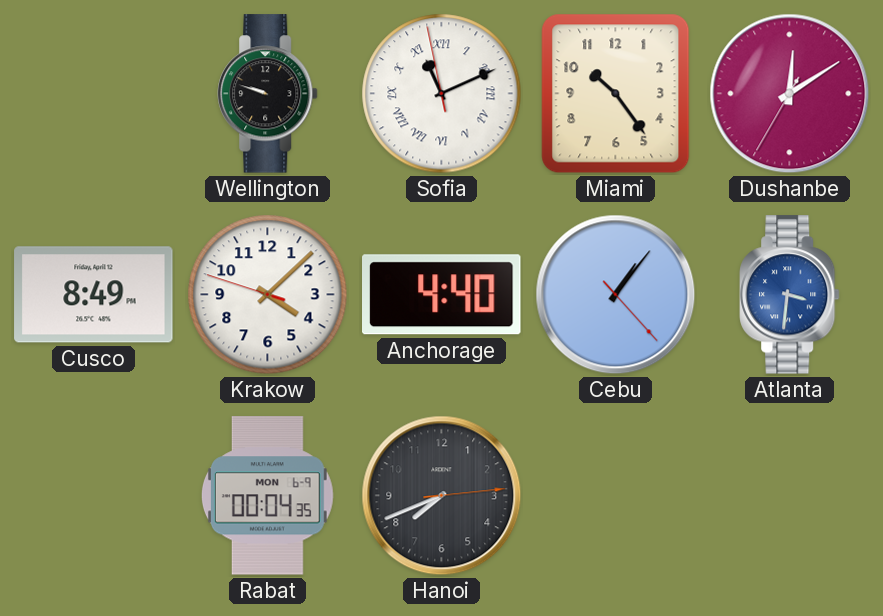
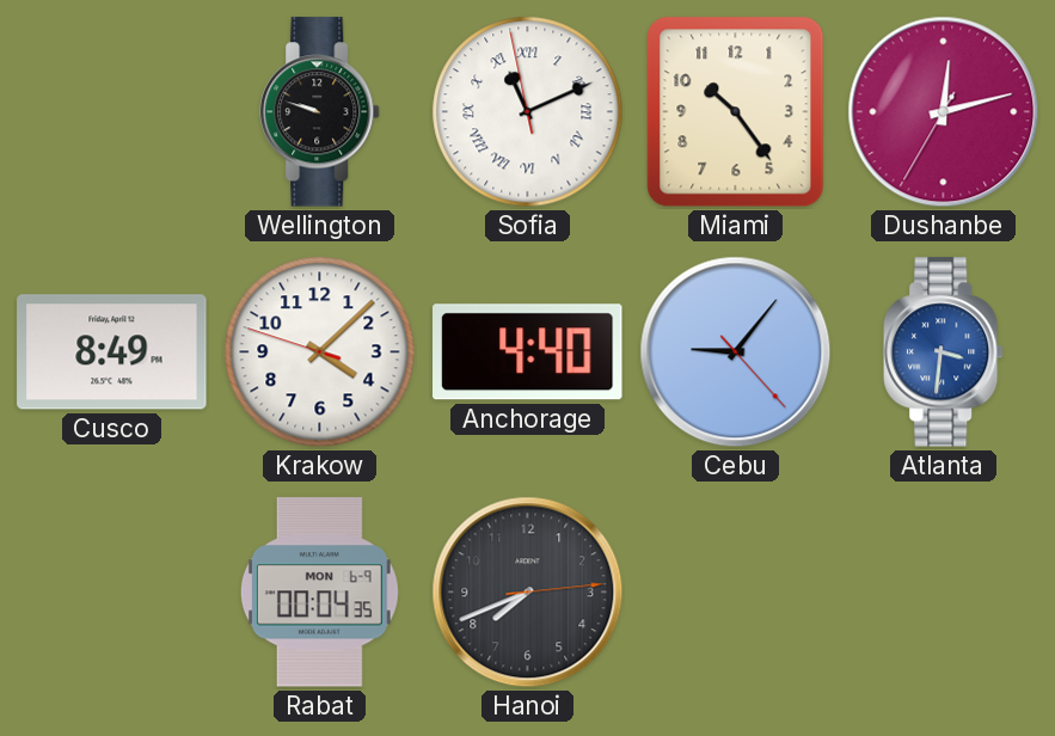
Dushanbe: 12:09 -> 12:12 (944, 112)
Cebu: 1:06 -> 9:06 (736, 352)
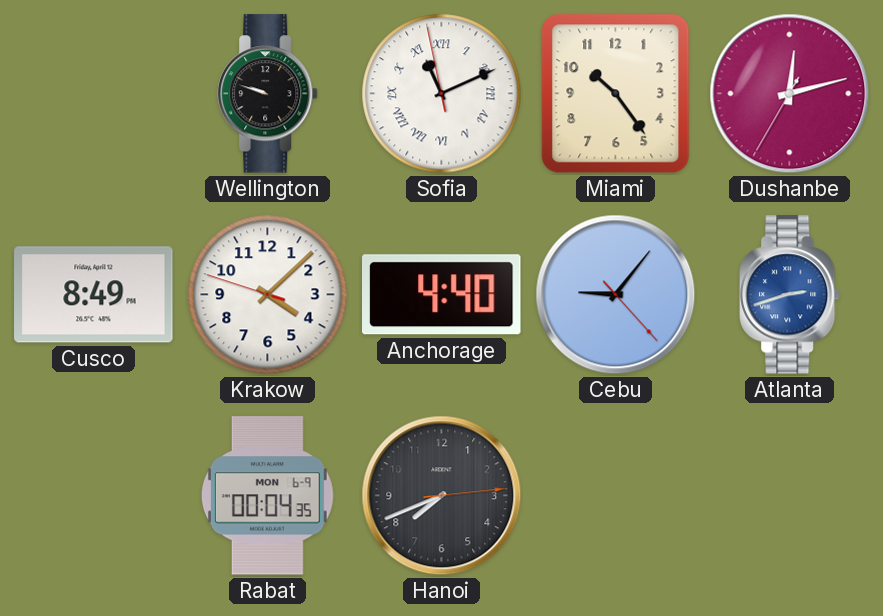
Atlanta: 3:31 -> 2:42 (790, 295)
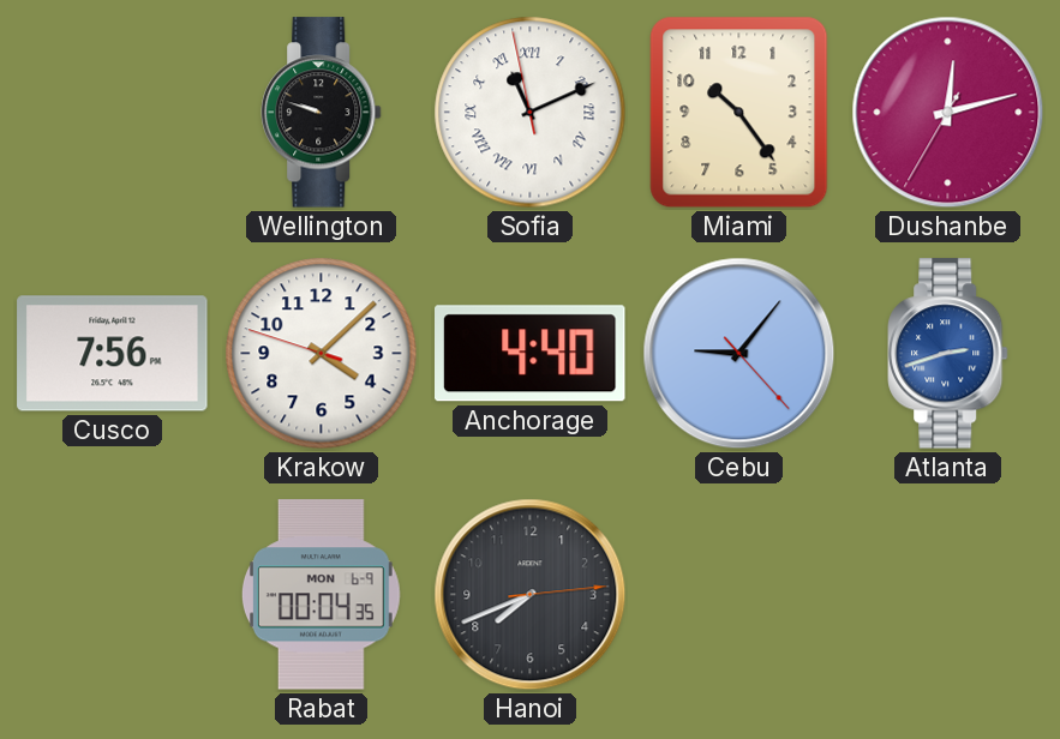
Cusco: 8:49 -> 7:56 (113, 354)
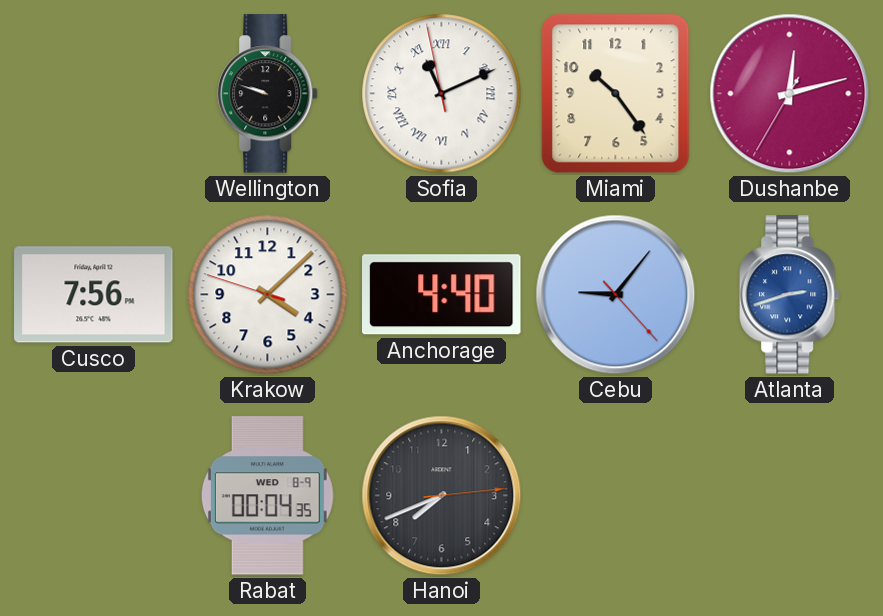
Rabat date: MON 6-9 -> WED 8-9 (267, 496)
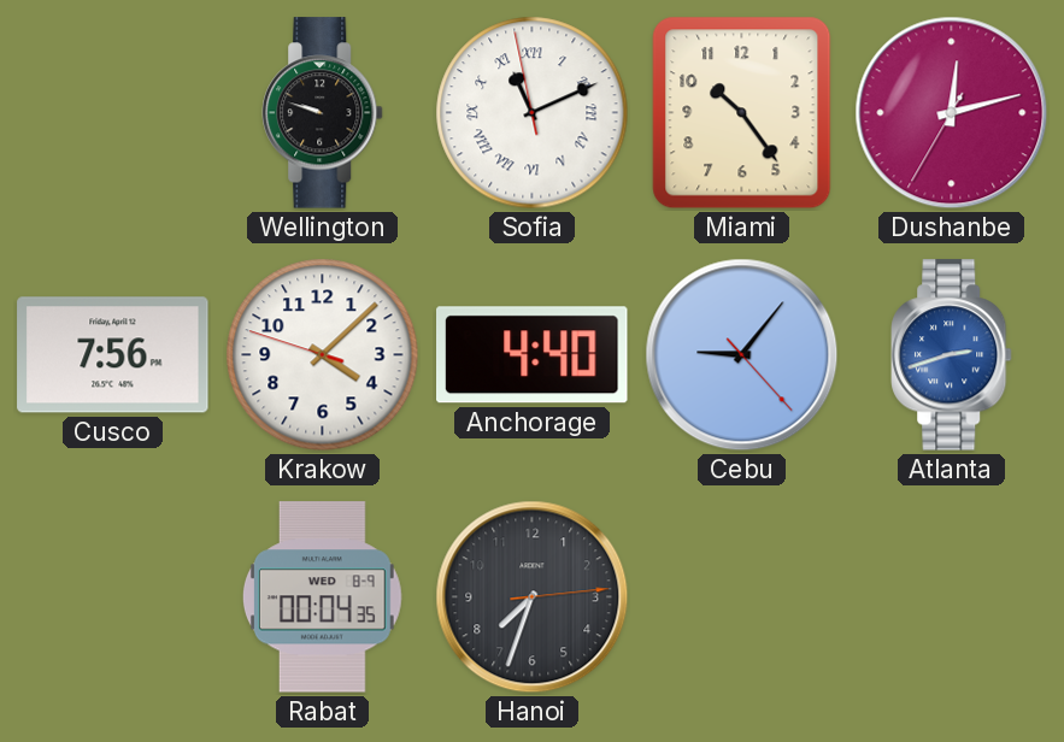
Hanoi: 7:41 -> 7:33 (533, 597)
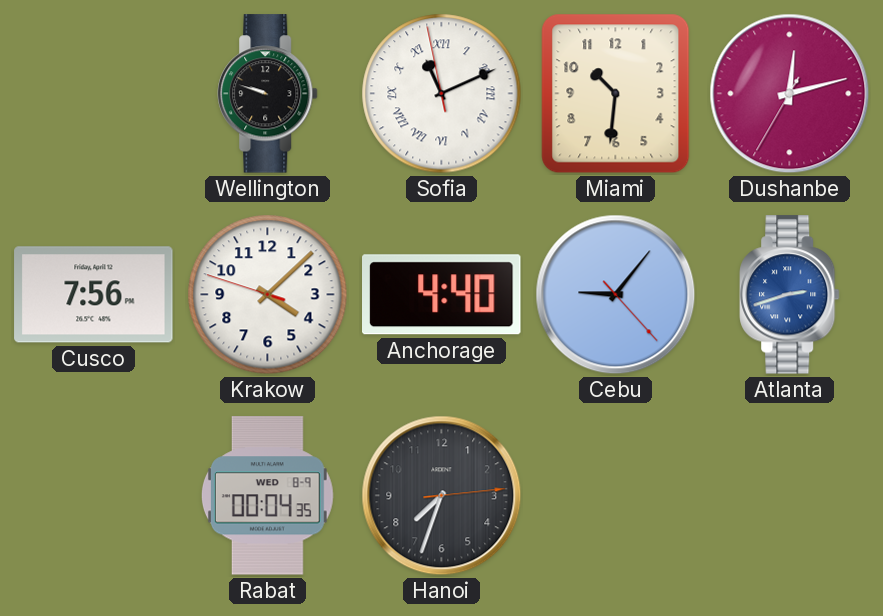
Miami: 10:24 -> 10:31 (616, 94)
